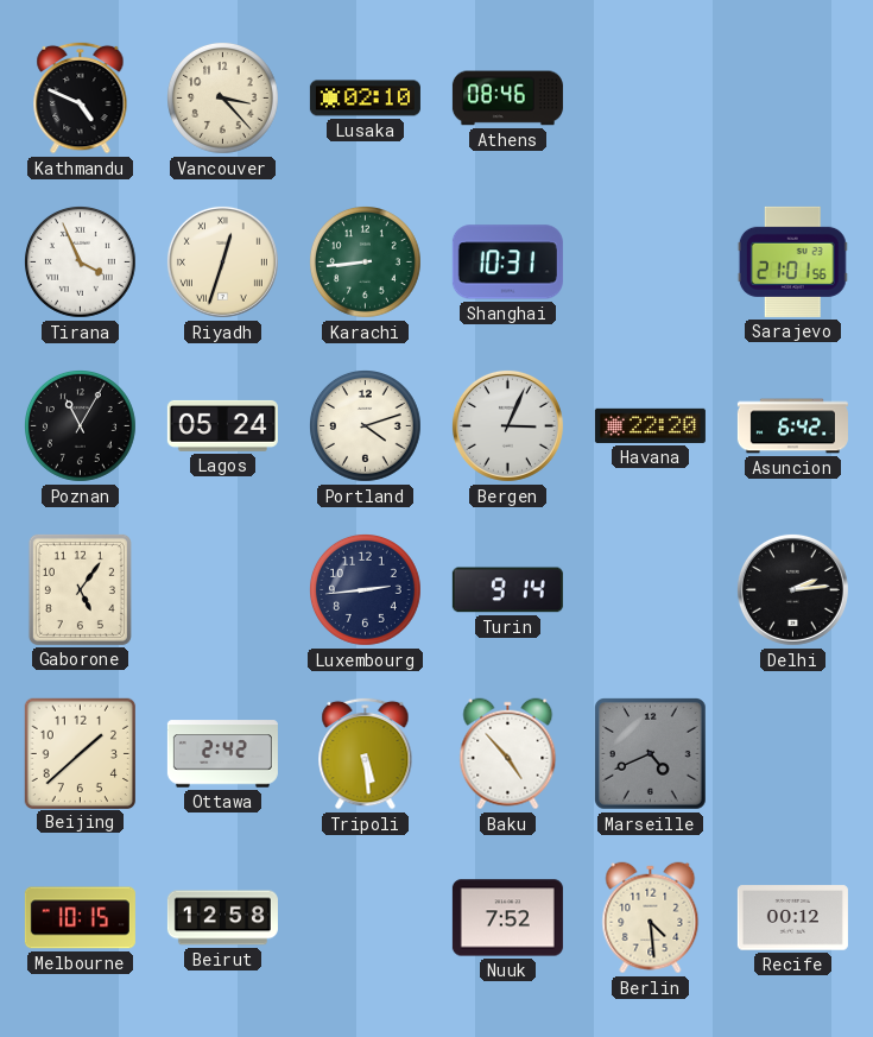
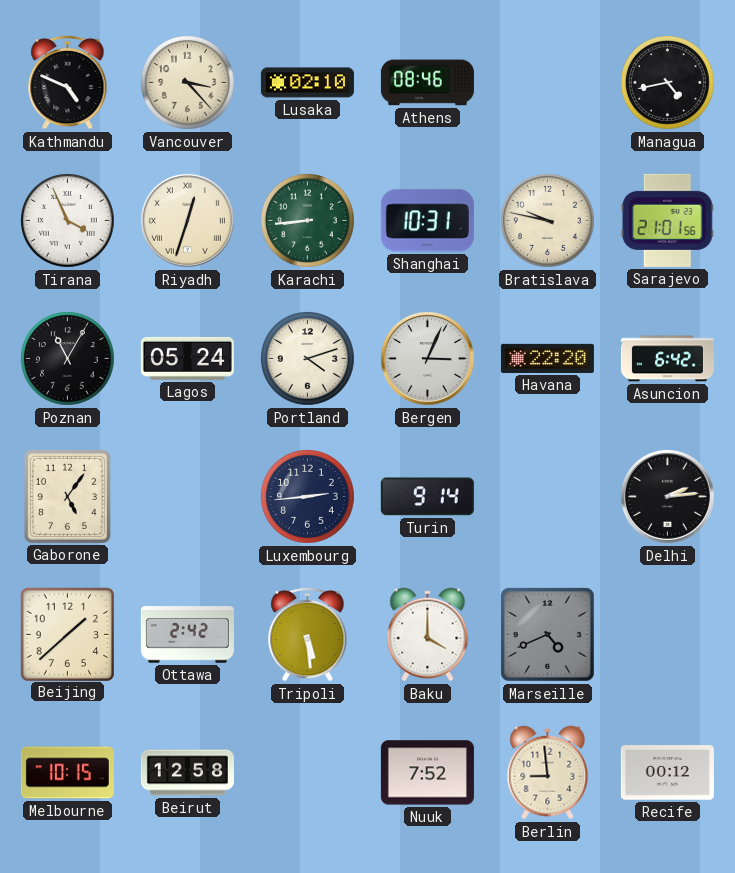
Managua: none -> 4:43 (668, 83)
Bratislava: none -> 9:47 (548, 221)
Baku: 4:53 -> 4:00 (428, 635)
Berlin: 4:29 -> 8:59 (548, 773)
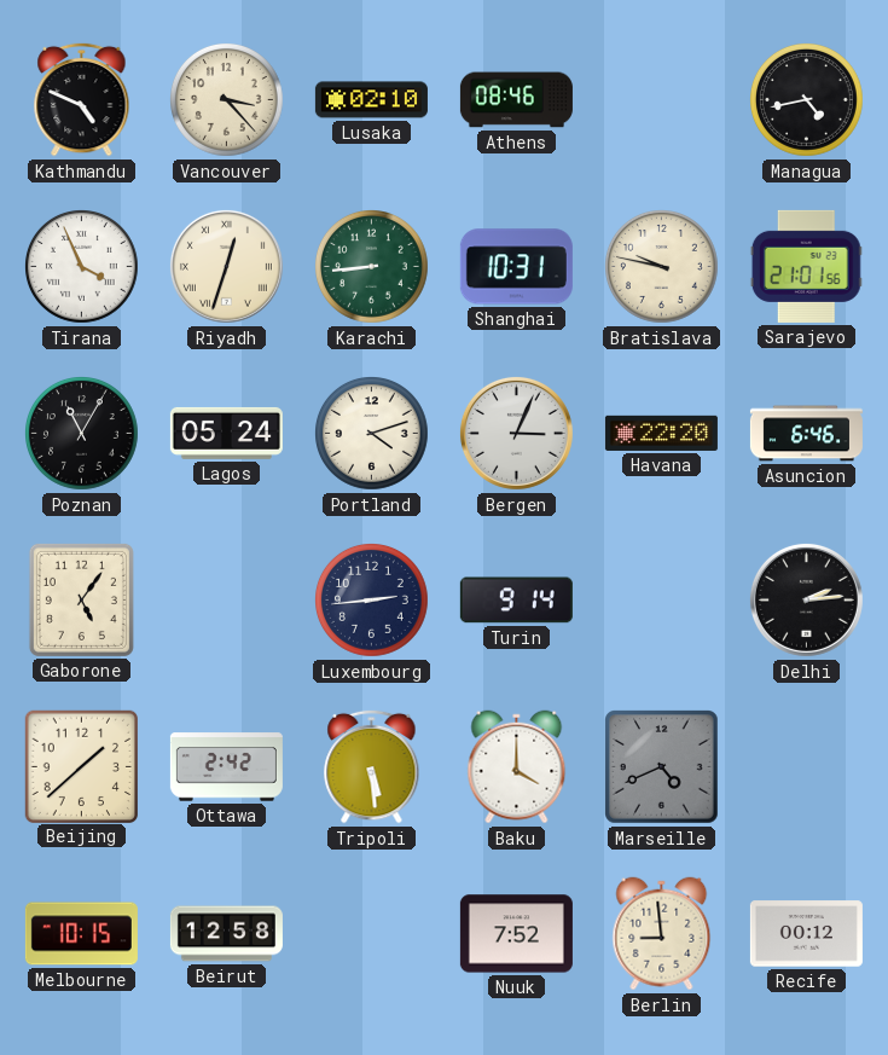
Asuncion: 6:42 -> 6:46 (806, 434)
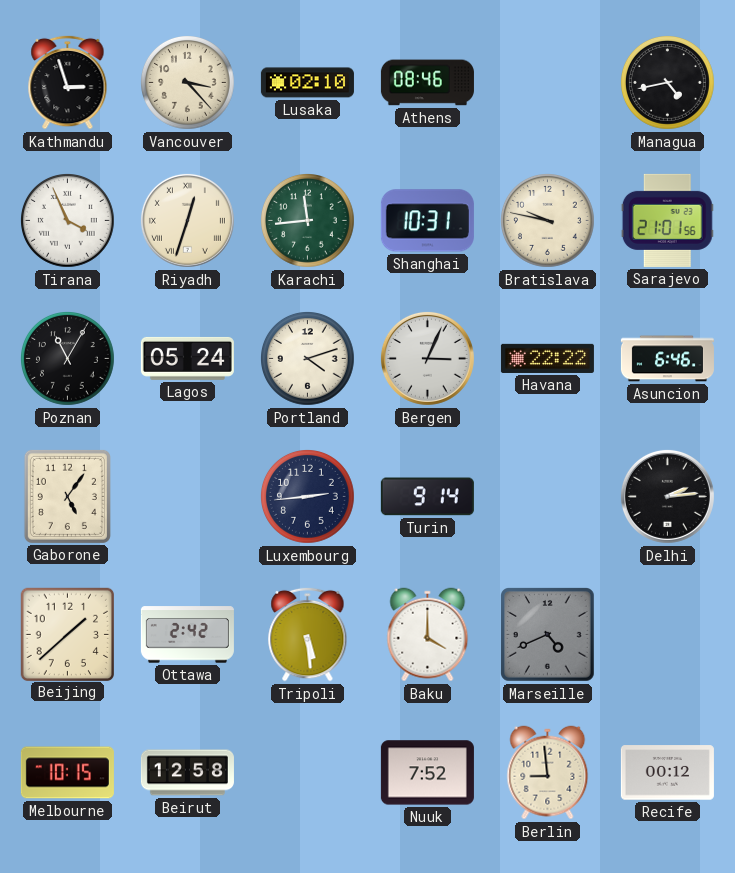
Kathmandu: 4:49 -> 2:57 (68, 82)
Karachi: 8:44 -> 11:44 (308, 221)
Havana: 22:20 -> 22:22 (547, 358)
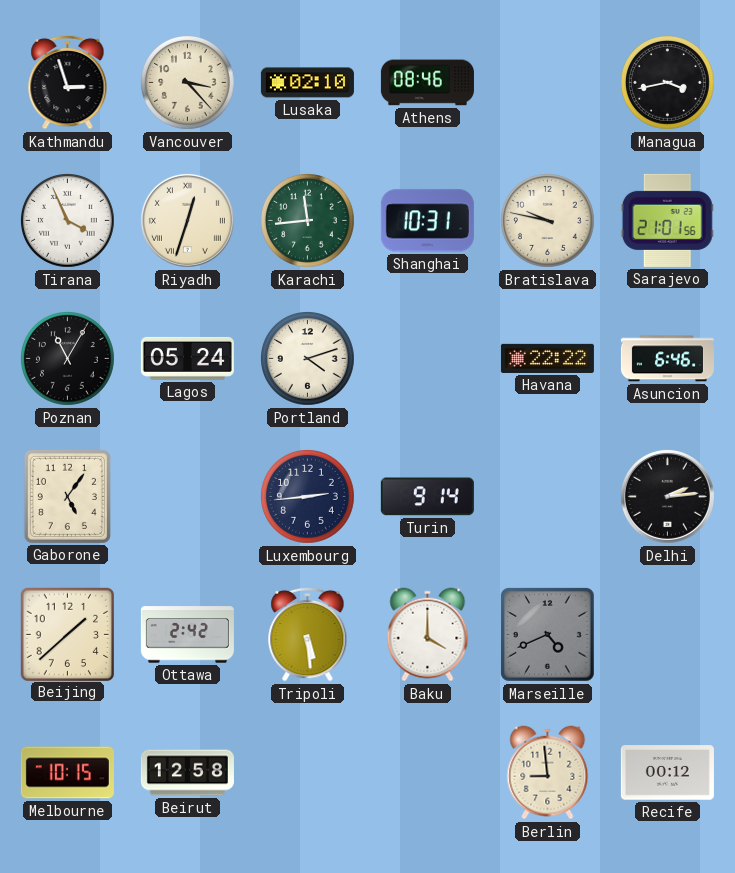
Managua: 4:43 -> 3:43 (668, 83)
Bergen: 3:04 -> none (427, 358)
Nuuk: 7:52 -> none (427, 773)
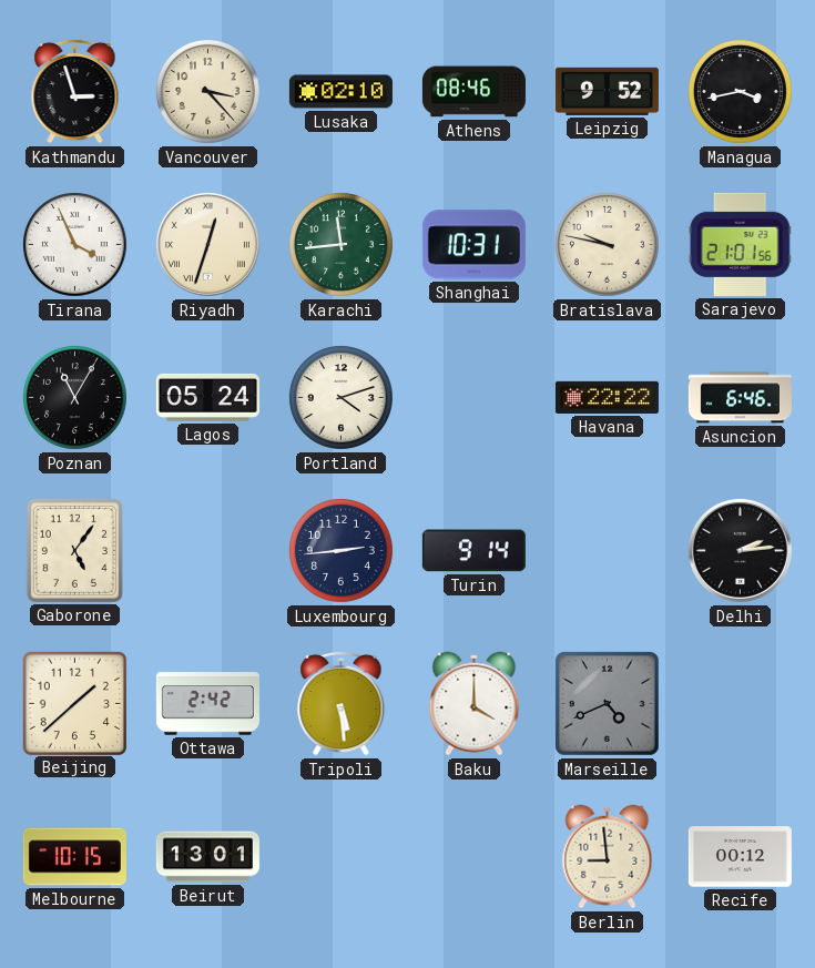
Leipzig: none -> 9:52 (607, 91)
Beirut: 12:58 -> 13:01 (207, 857)
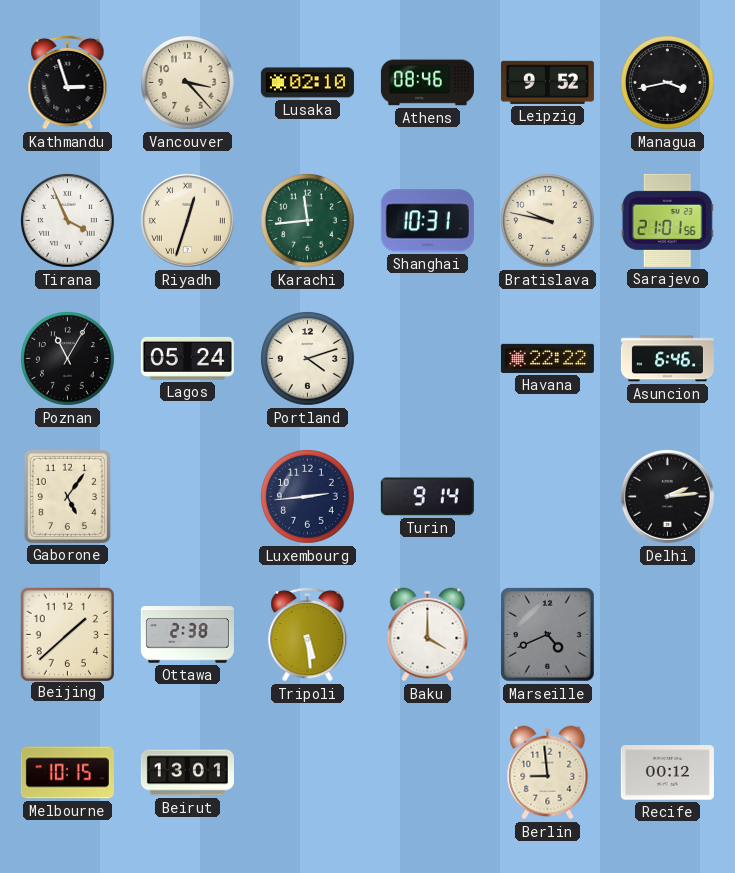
Ottawa: 2:42 -> 2:38 (187, 635)
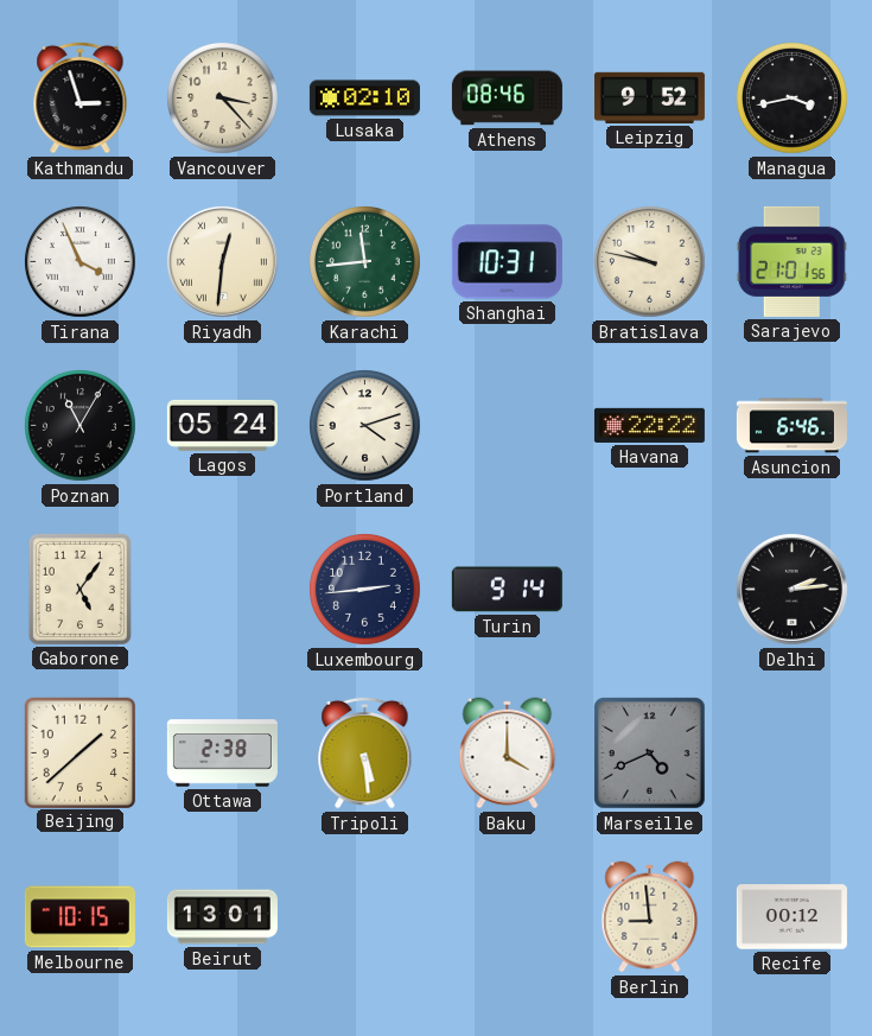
Riyadh: 12:33 -> 12:31 (222, 261)
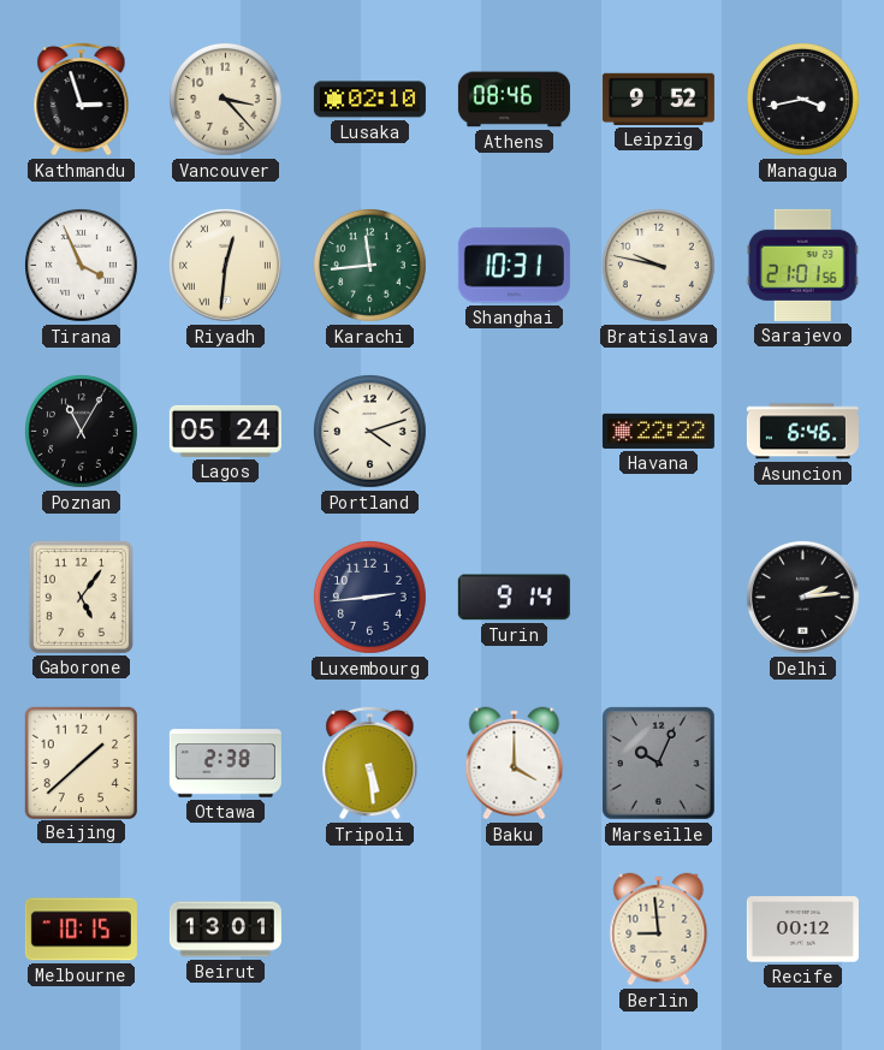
Marseille: 4:41 -> 10:04 (659, 764)
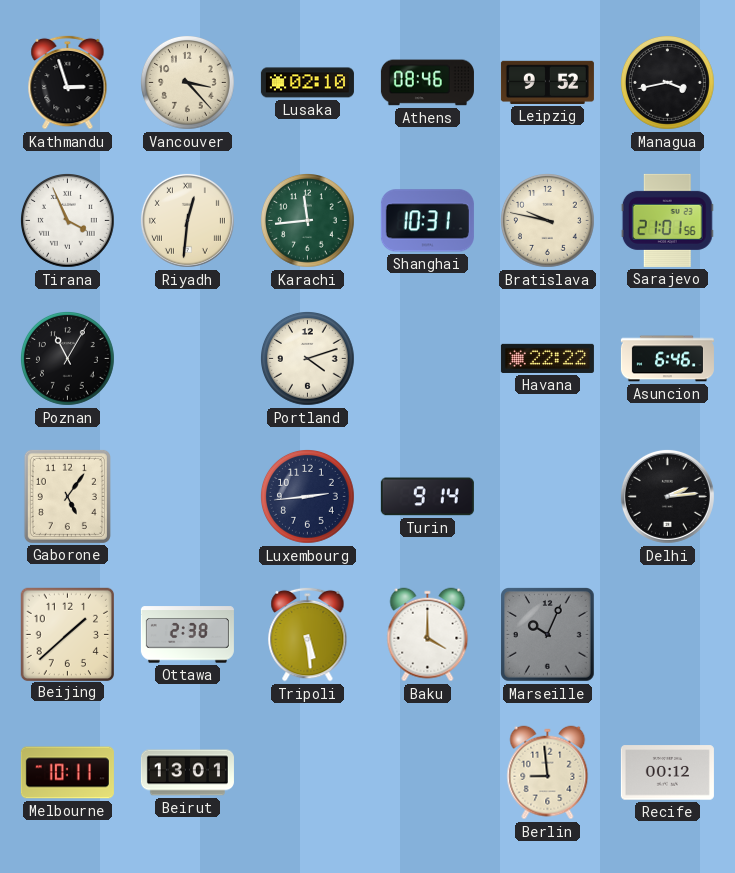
Lagos: 05:24 -> none (225, 431)
Melbourne: 10:15 -> 10:11 (67, 773)
